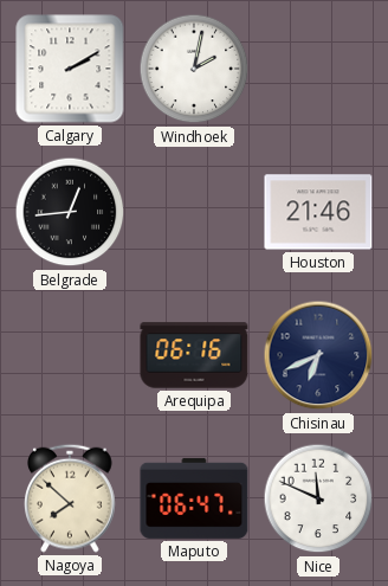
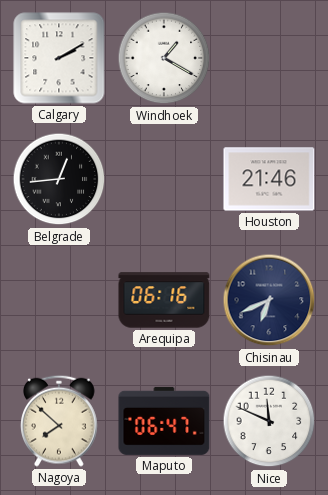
Windhoek: 2:02 -> 1:20 (164, 58)
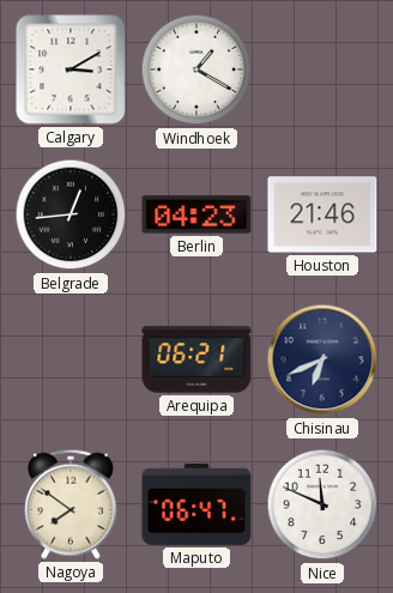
Calgary: 2:10 -> 3:10 (71, 69)
Berlin: none -> 04:23 (196, 214)
Arequipa: 06:16 -> 06:21 (196, 359)
Nagoya: 7:52 -> 7:51 (72, 504)
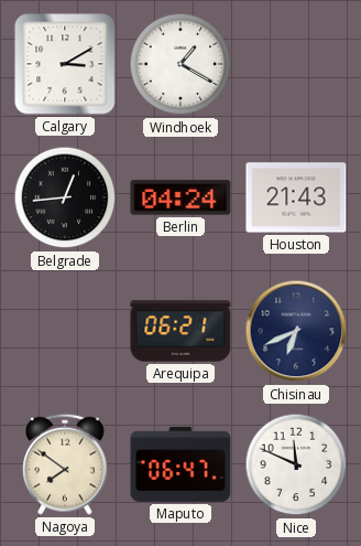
Berlin: 04:23 -> 04:24 (180, 197)
Houston: 21:46 -> 21:43 (296, 197)
